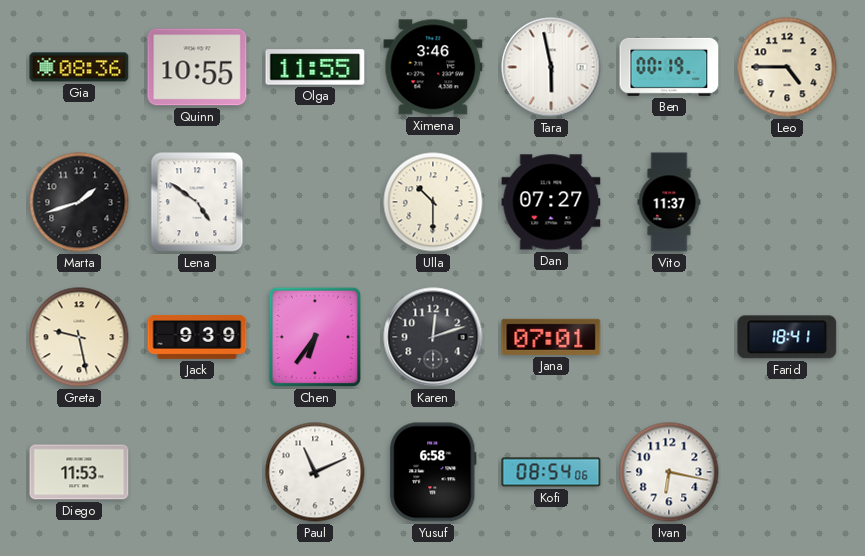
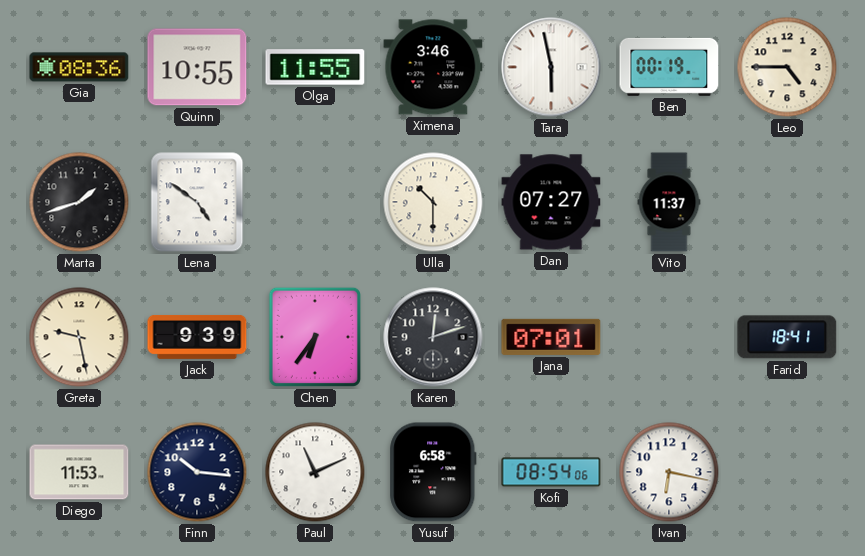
Finn: none -> 10:16 (197, 472)
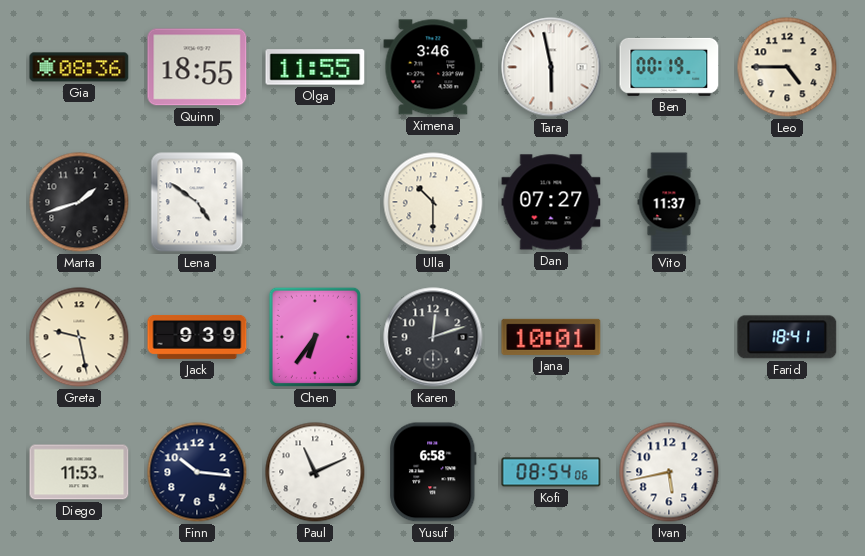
Quinn: 10:55 -> 18:55 (197, 67)
Jana: 07:01 -> 10:01 (551, 337)
Ivan: 6:17 -> 5:43 (669, 472)
